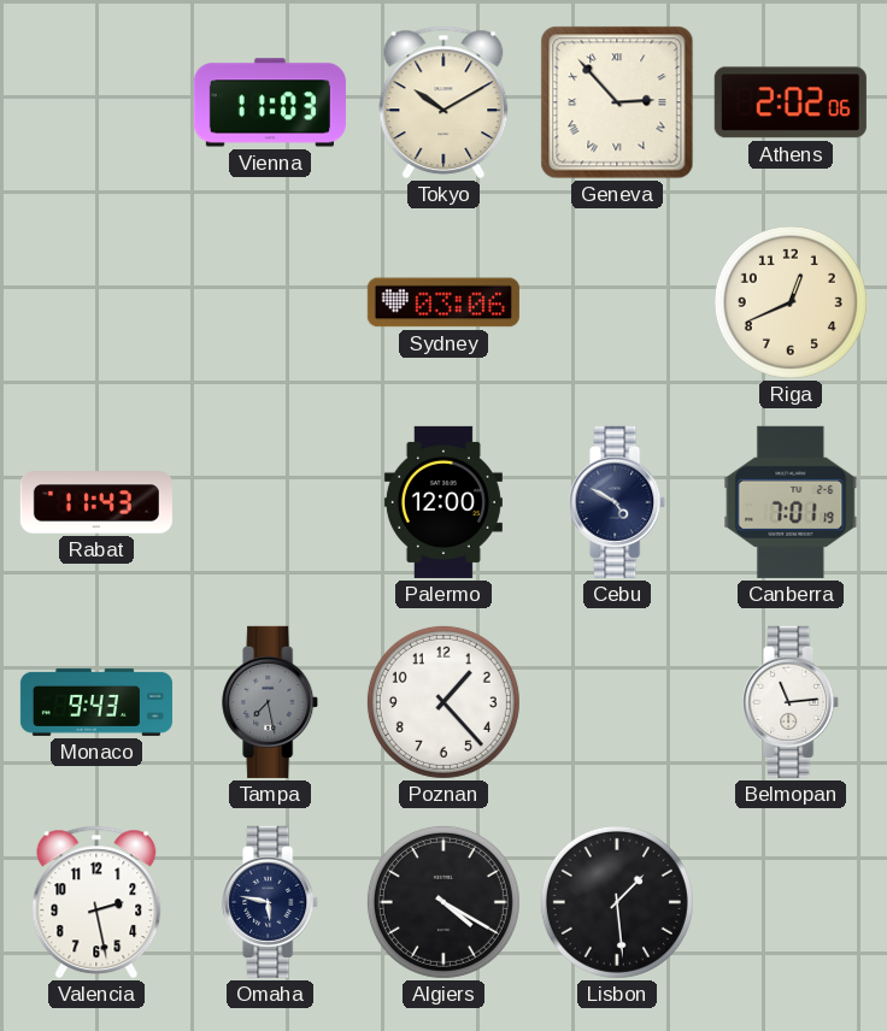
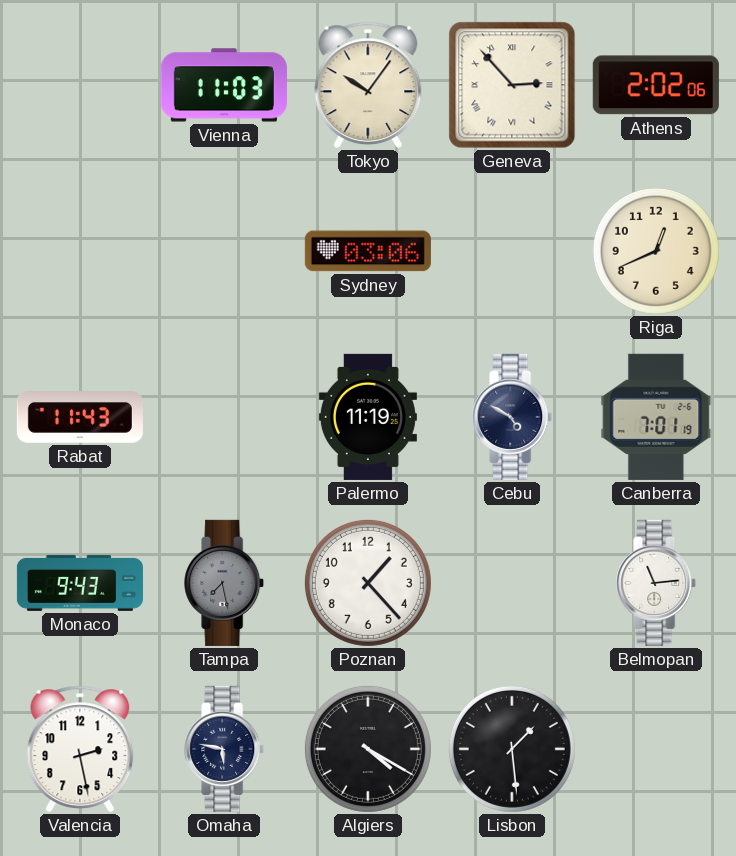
Tokyo: 10:10 -> 10:06 (368, 85)
Palermo: 12:00 -> 11:19 (368, 417)
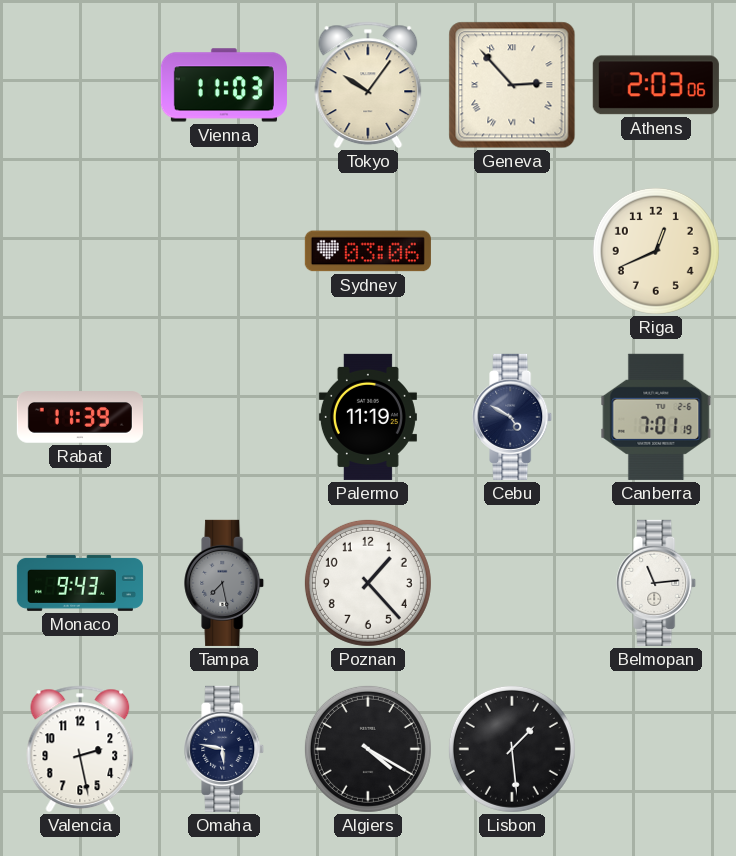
Athens: 2:02 -> 2:03 (656, 85)
Rabat: 11:43 -> 11:39 (80, 417)
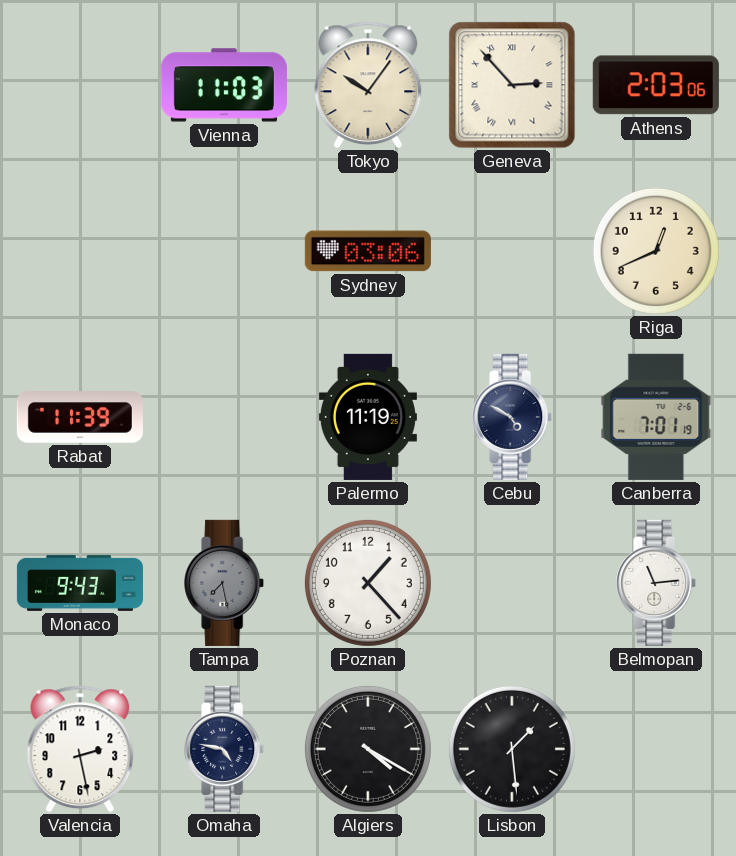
Omaha: 5:47 -> 4:47 (225, 749)
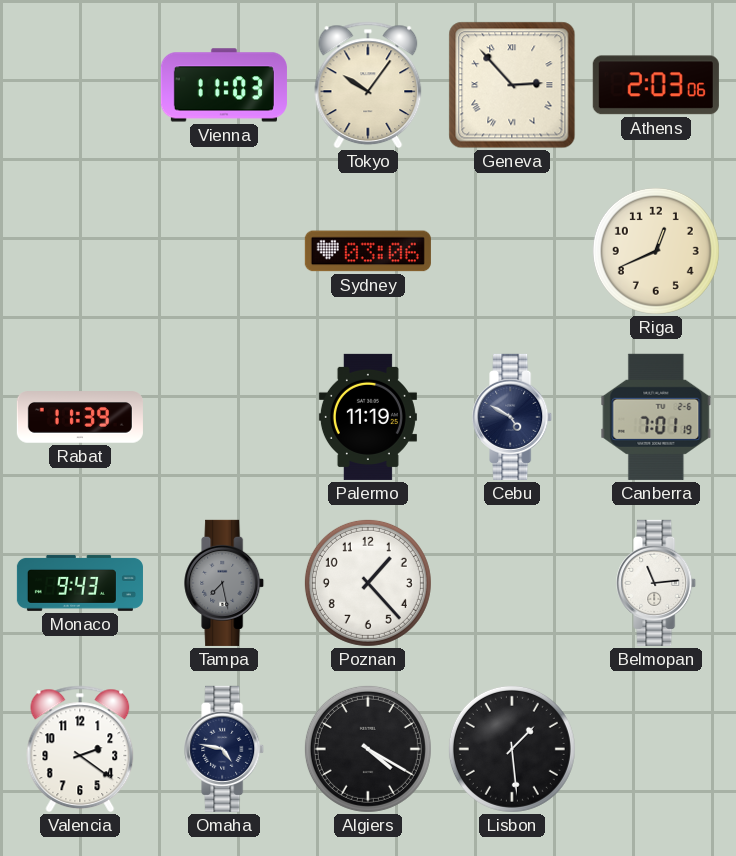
Valencia: 2:28 -> 2:21 (80, 749)
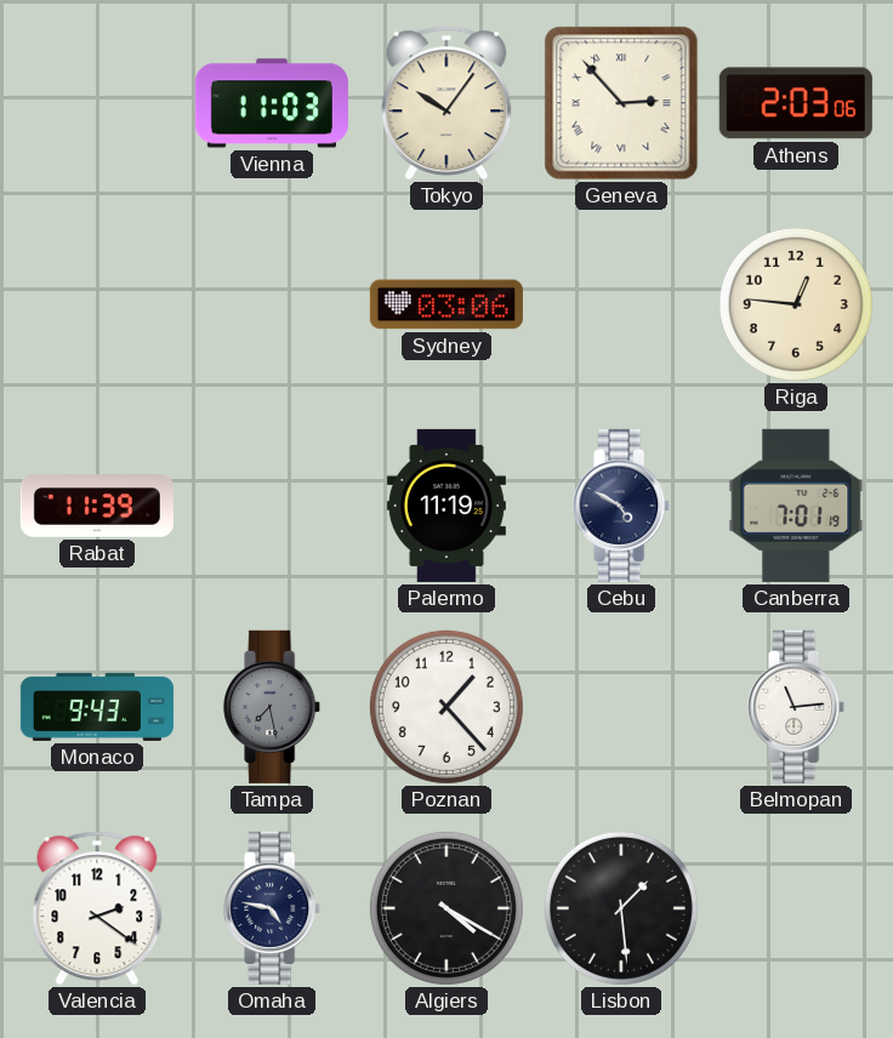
Riga: 12:41 -> 12:46 (796, 304)
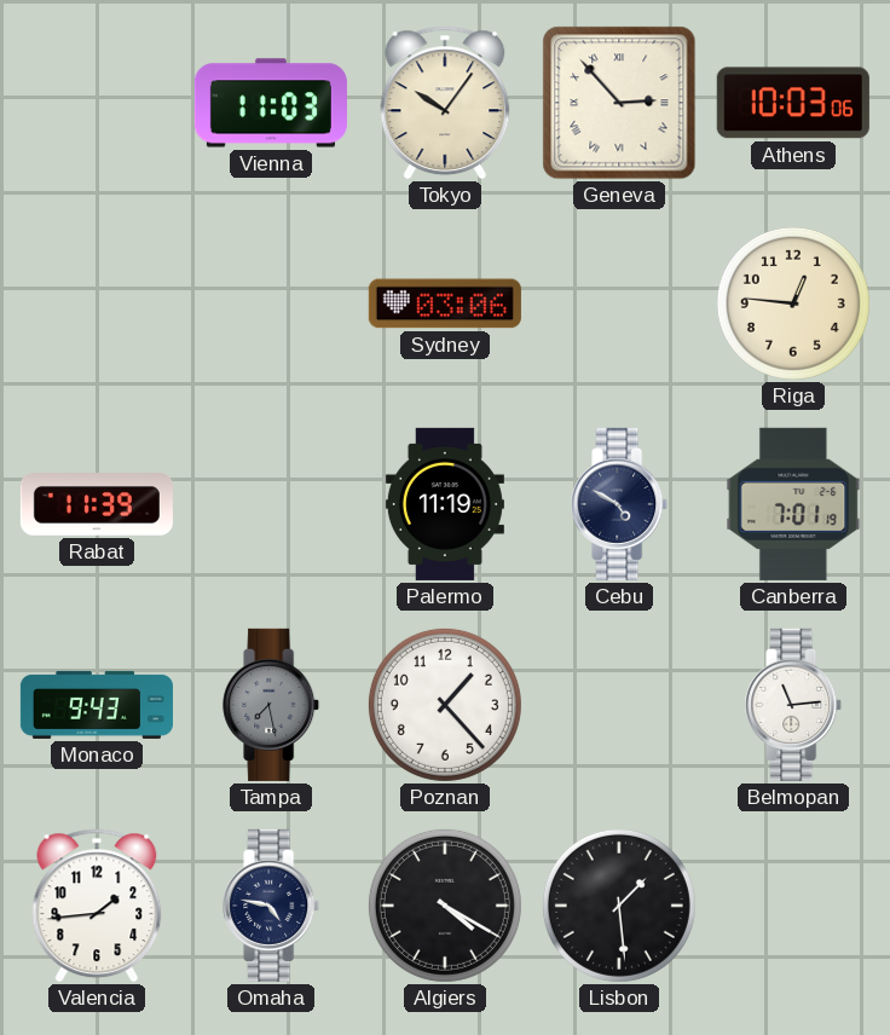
Athens: 2:03 -> 10:03 (793, 103)
Valencia: 2:21 -> 1:44 (97, 906)
